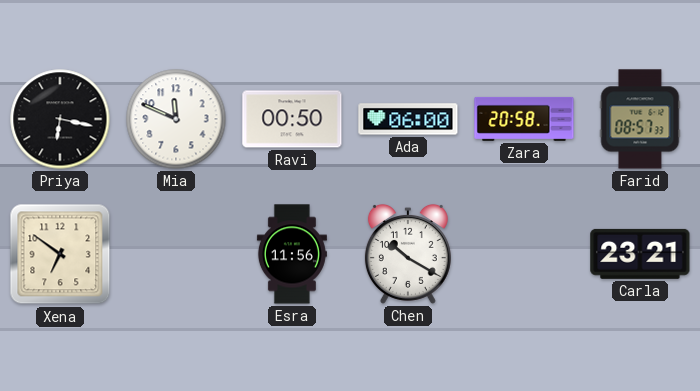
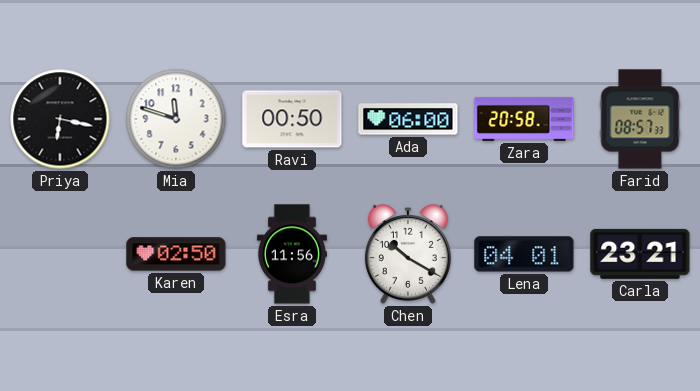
Mia: 11:49 -> 11:48 (176, 119)
Xena: 6:51 -> none (60, 254)
Karen: none -> 02:50 (176, 254)
Lena: none -> 04:01 (524, 254)
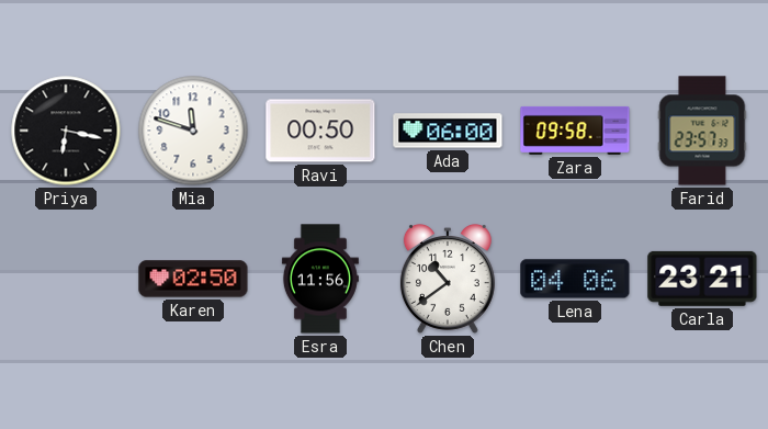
Zara: 20:58 -> 09:58 (575, 131)
Farid: 08:57 -> 23:57 (702, 131)
Chen: 10:20 -> 10:39 (448, 279)
Lena: 04:01 -> 04:06 (575, 279)
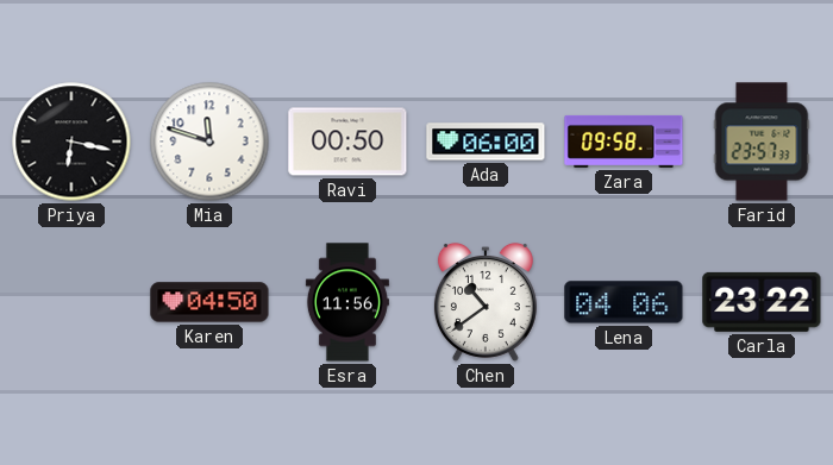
Karen: 02:50 -> 04:50 (209, 302)
Carla: 23:21 -> 23:22 (762, 302)
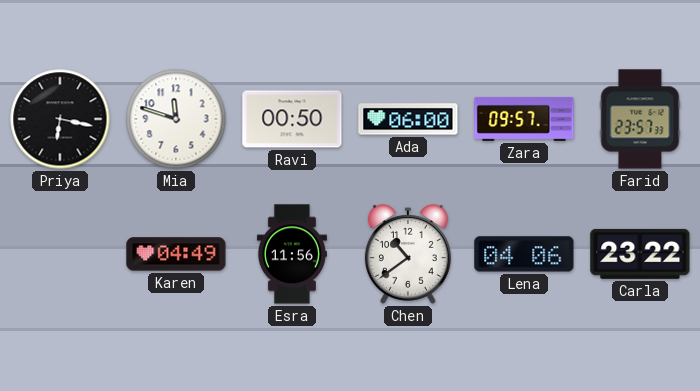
Zara: 09:58 -> 09:57 (524, 119)
Karen: 04:50 -> 04:49 (176, 254)
